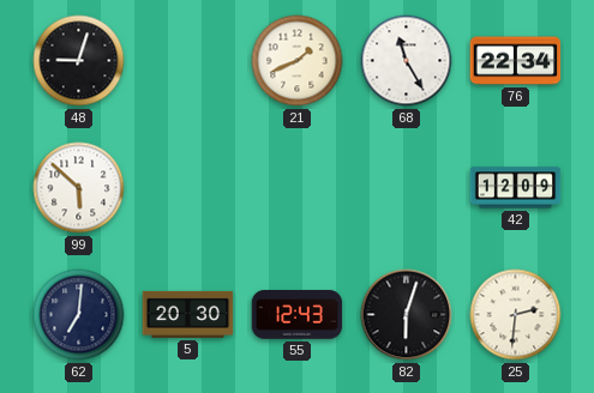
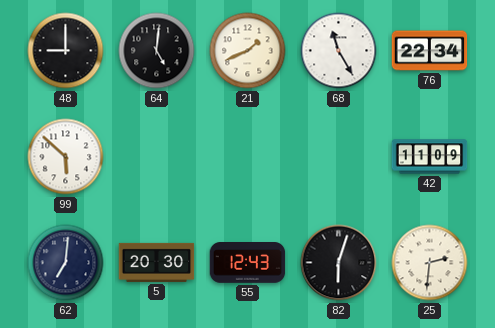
48: 9:03 -> 9:00 (66, 51)
64: none -> 5:01 (157, 51)
42: 12:09 -> 11:09 (430, 157)
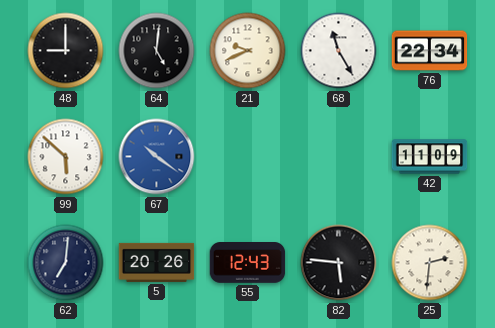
21: 1:41 -> 9:41 (248, 51)
67: none -> 10:21 (157, 157)
5: 20:30 -> 20:26 (157, 262)
82: 6:03 -> 5:46 (339, 263)
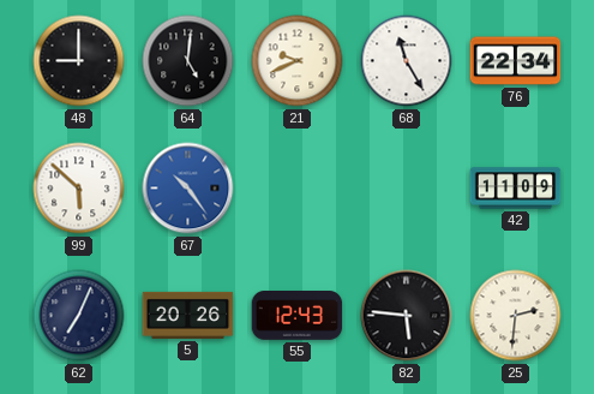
67: 10:21 -> 10:24 (188, 189)
62: 7:01 -> 7:04 (79, 316)
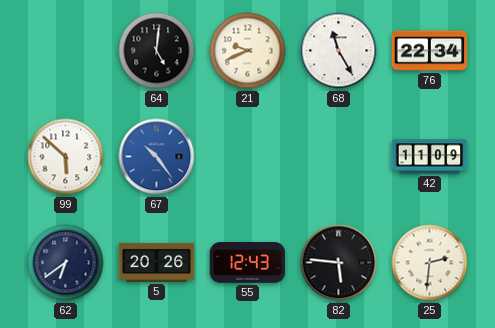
48: 9:00 -> none (79, 61)
62: 7:04 -> 6:39 (66, 263)
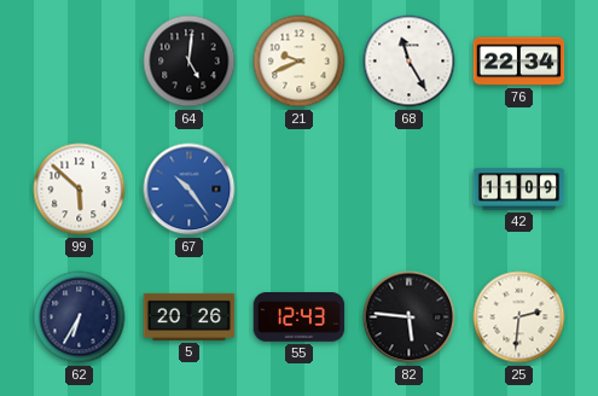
62: 6:39 -> 6:35 (80, 318)
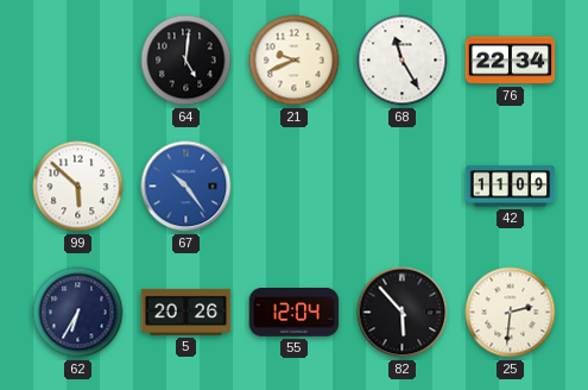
55: 12:43 -> 12:04 (295, 313)
82: 5:46 -> 5:53 (403, 313)
